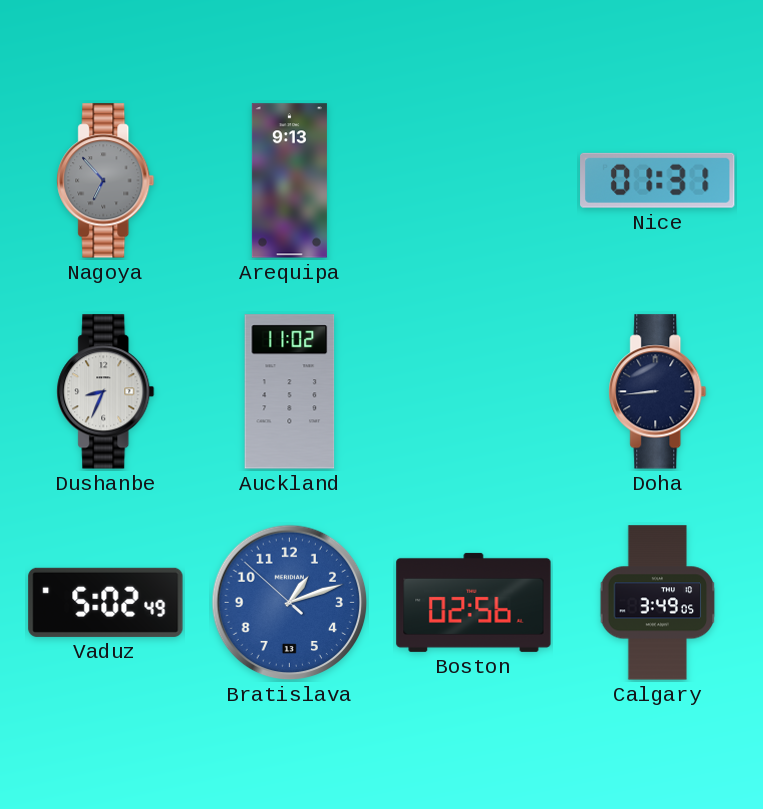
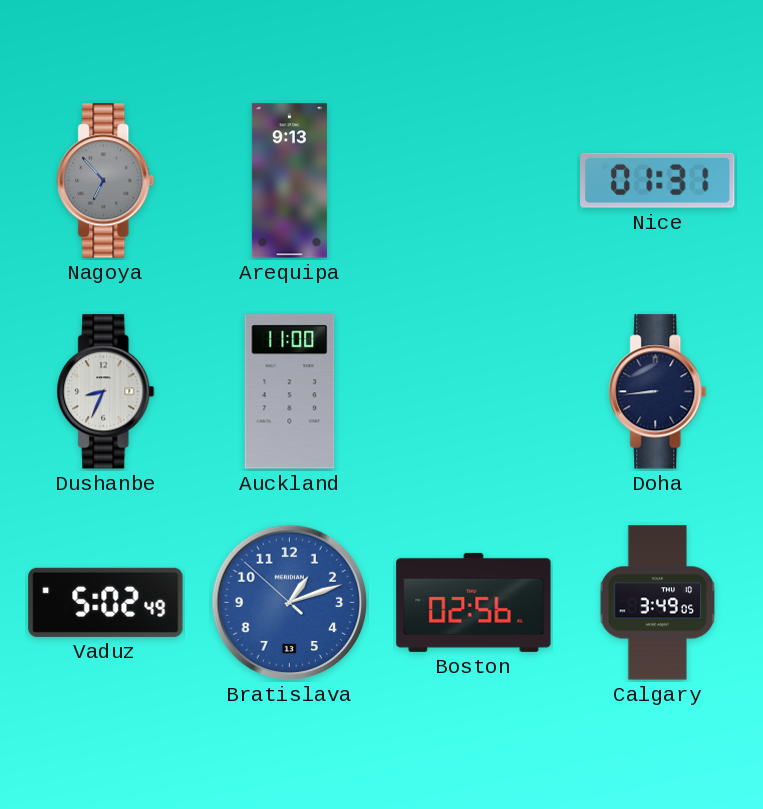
Auckland: 11:02 -> 11:00 (290, 392)
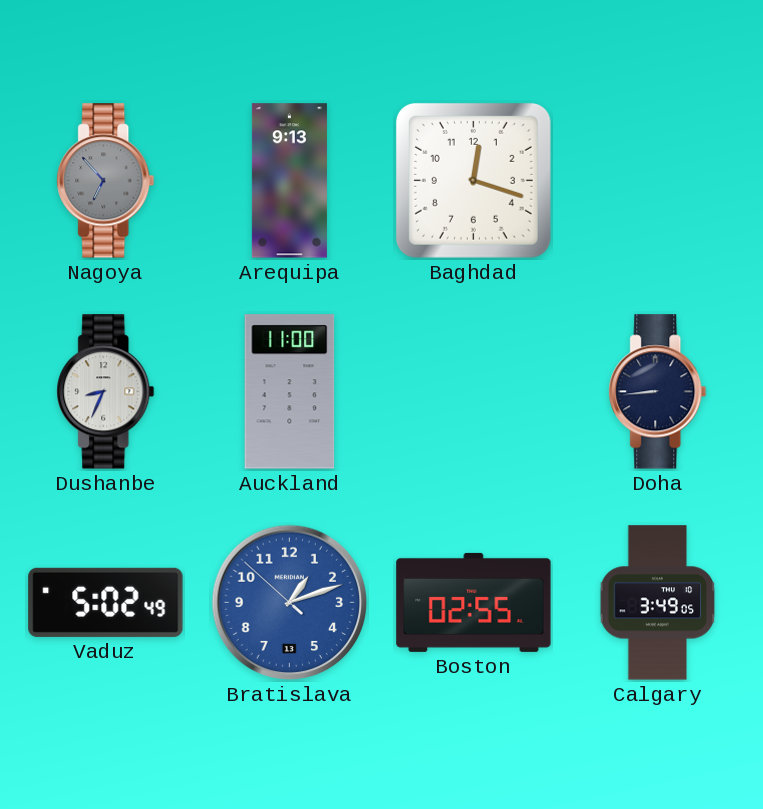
Baghdad: none -> 12:18 (473, 180)
Nice: 01:31 -> none (658, 180)
Boston: 02:56 -> 02:55 (474, 602)
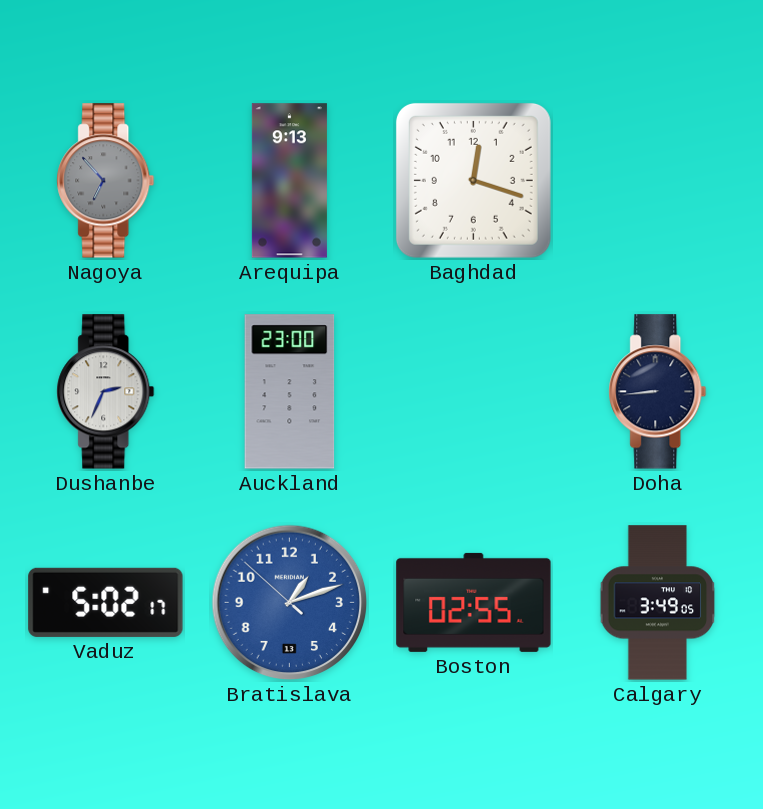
Dushanbe: 8:34 -> 2:34 (106, 392)
Auckland: 11:00 -> 23:00 (290, 392)
Vaduz: 5:02:49 -> 5:02:17 (106, 602)
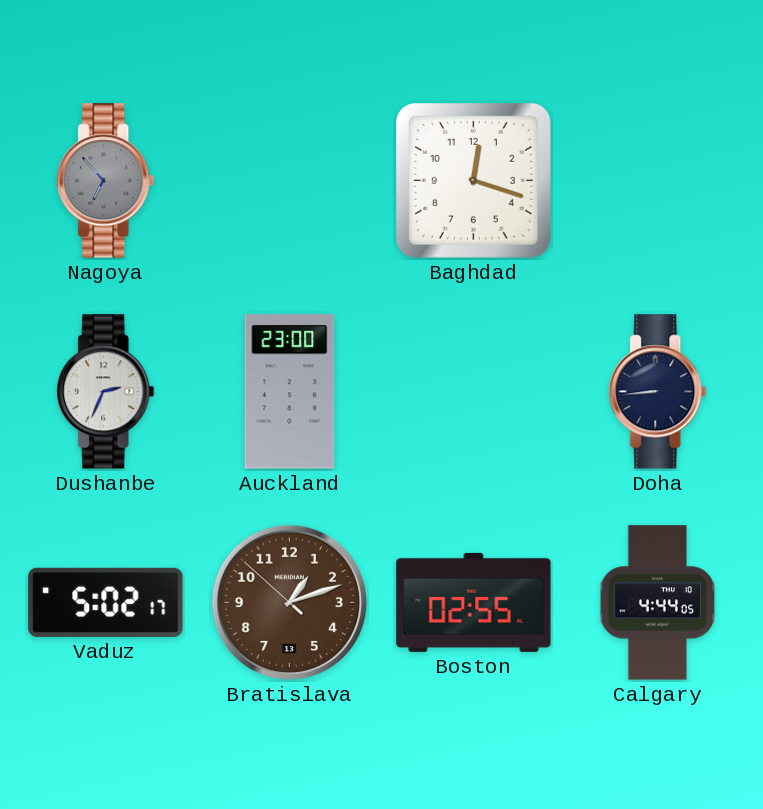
Arequipa: 9:13 -> none (289, 181)
Bratislava dial: blue -> brown (290, 603)
Calgary: 3:49 -> 4:44 (658, 603)
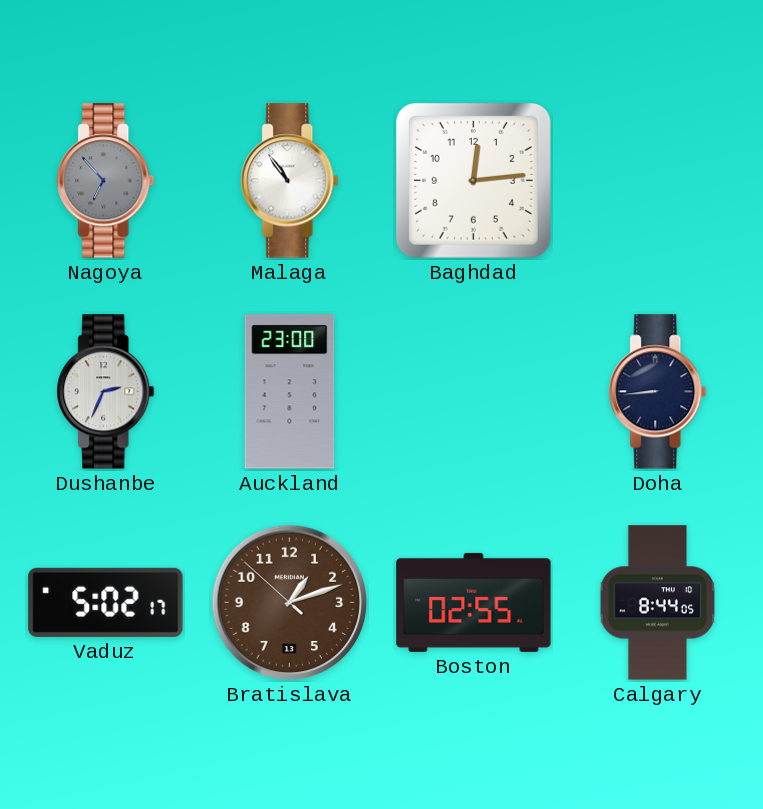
Malaga: none -> 10:54 (290, 181)
Baghdad: 12:18 -> 12:14 (473, 180)
Calgary: 4:44 -> 8:44 (658, 603)
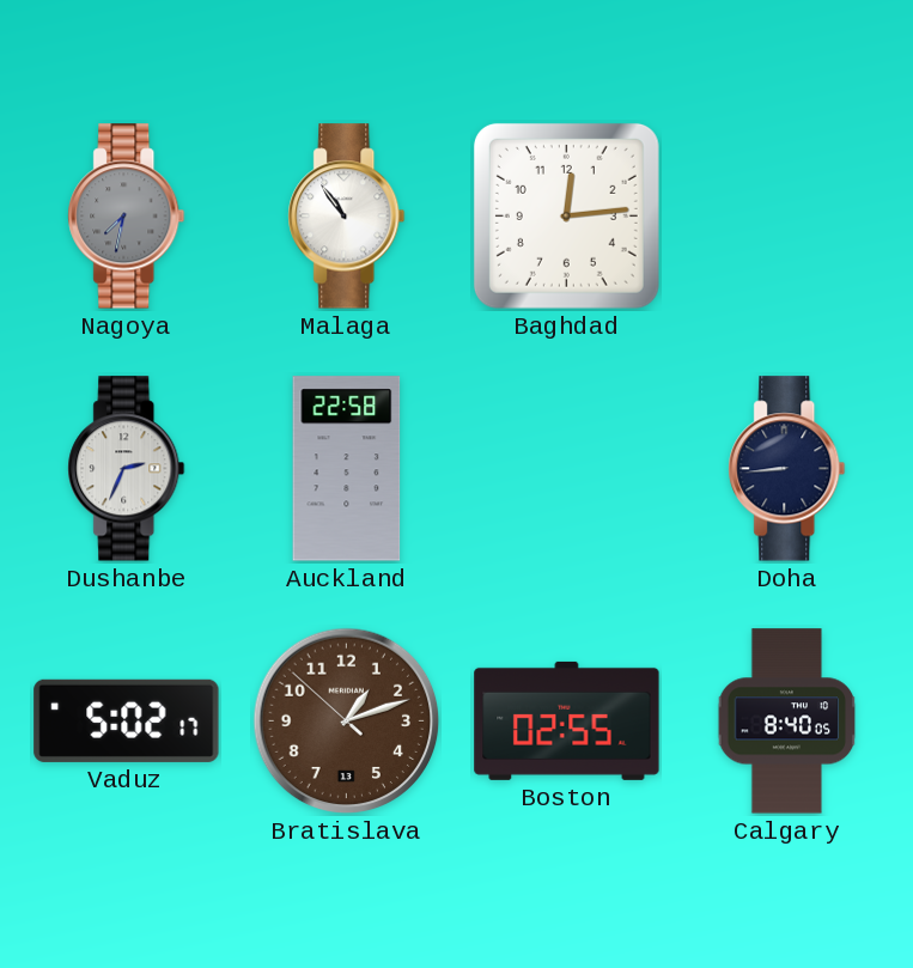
Nagoya: 6:53 -> 7:32 (127, 217)
Auckland: 23:00 -> 22:58 (347, 469)
Calgary: 8:44 -> 8:40 (787, 722)
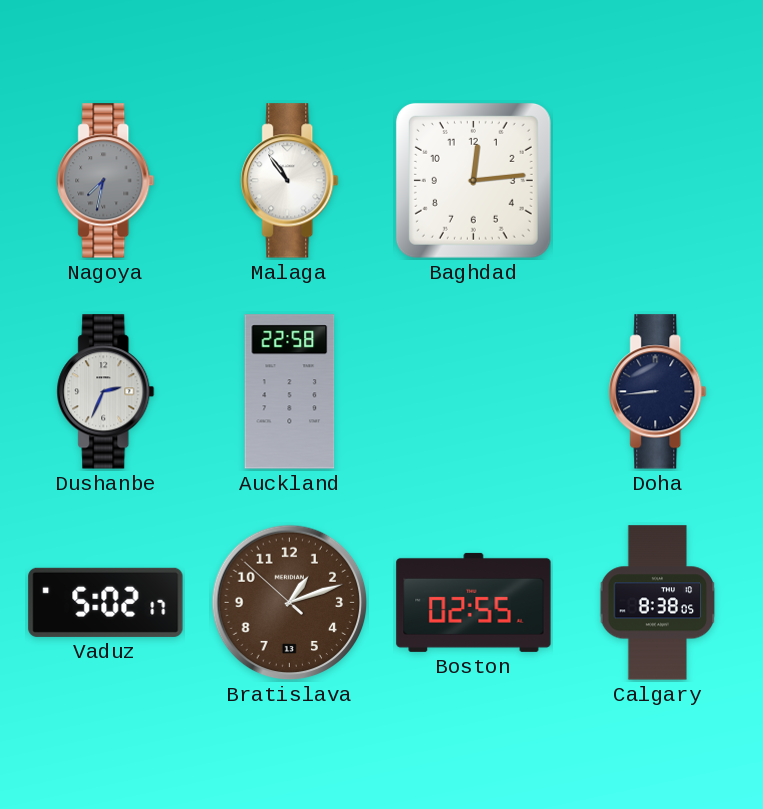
Calgary: 8:40 -> 8:38 (658, 603)
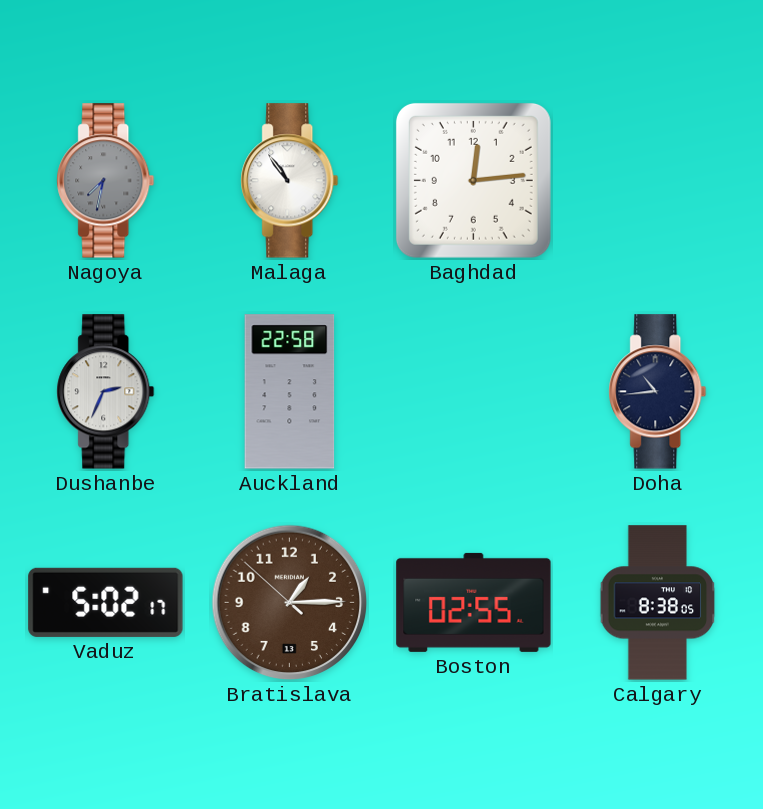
Doha: 8:44 -> 10:44 (658, 392)
Bratislava: 1:11 -> 1:14 (290, 603)
